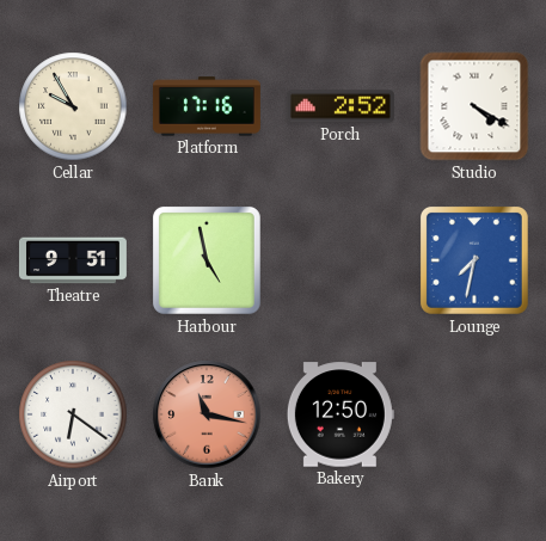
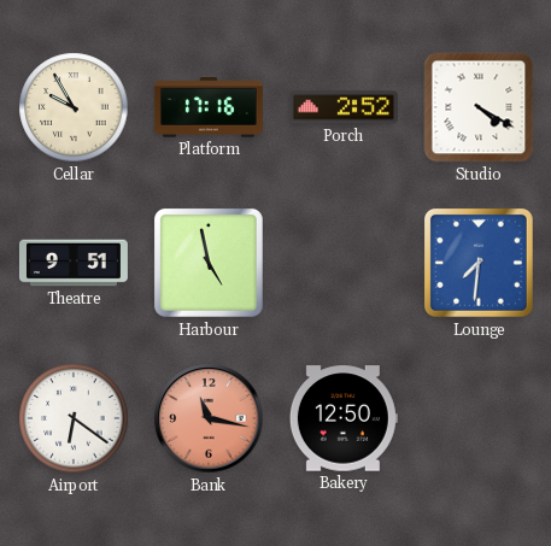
Lounge: 7:32 -> 7:31 (479, 263)
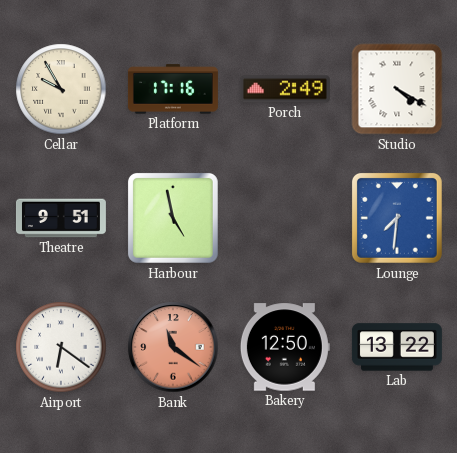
Porch: 2:52 -> 2:49 (285, 89)
Bank: 11:17 -> 11:21 (173, 347)
Lab: none -> 13:22 (397, 347)
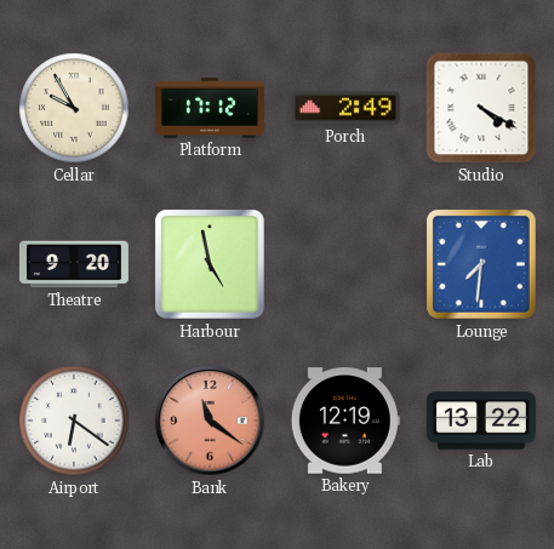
Platform: 17:16 -> 17:12 (210, 108)
Theatre: 9:51 -> 9:20 (74, 264)
Bakery: 12:50 -> 12:19 (345, 421)
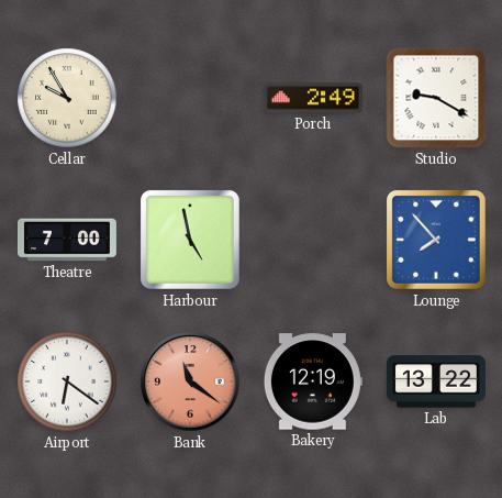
Platform: 17:12 -> none (210, 108)
Studio: 4:20 -> 9:20 (436, 98)
Theatre: 9:20 -> 7:00 (67, 240)
Lounge: 7:31 -> 7:53 (436, 240)
